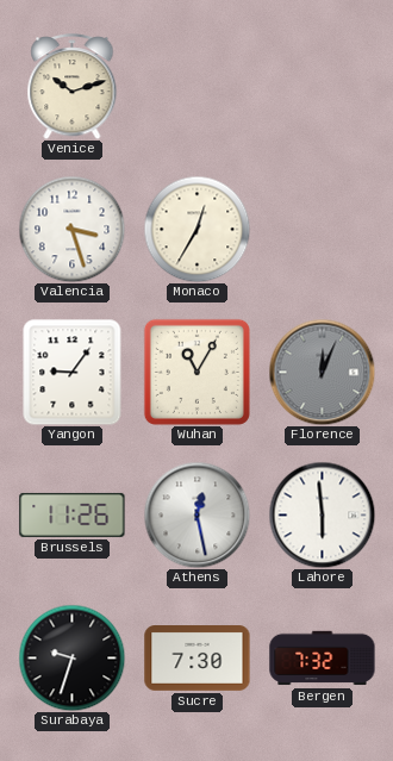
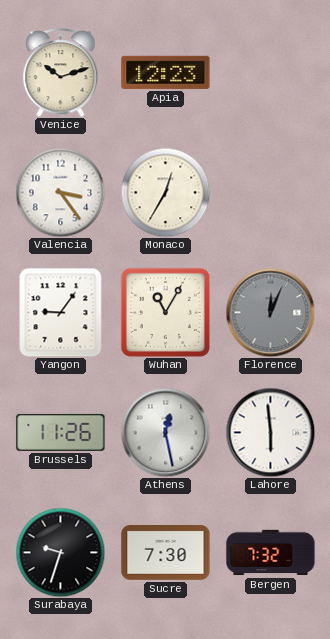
Apia: none -> 12:23 (166, 72)
Valencia: 3:27 -> 3:24 (60, 192)
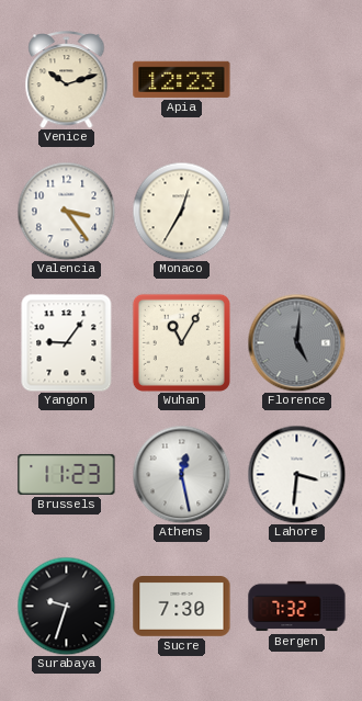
Florence: 12:04 -> 5:01 (296, 342)
Brussels: 11:26 -> 11:23 (67, 474)
Lahore: 5:59 -> 3:31 (296, 474)
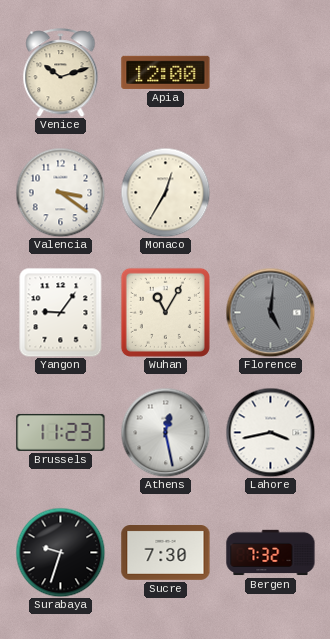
Apia: 12:23 -> 12:00 (166, 72)
Valencia: 3:24 -> 3:21 (60, 192)
Lahore: 3:31 -> 3:43 (270, 432)
